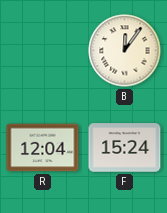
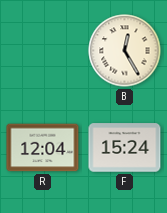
B: 12:06 -> 12:25 (125, 51)
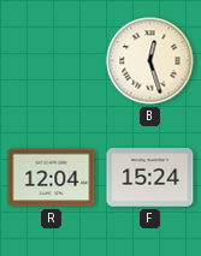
B: 12:25 -> 12:27 (150, 61)
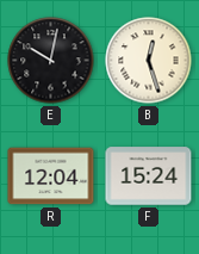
E: none -> 10:02 (51, 61)
